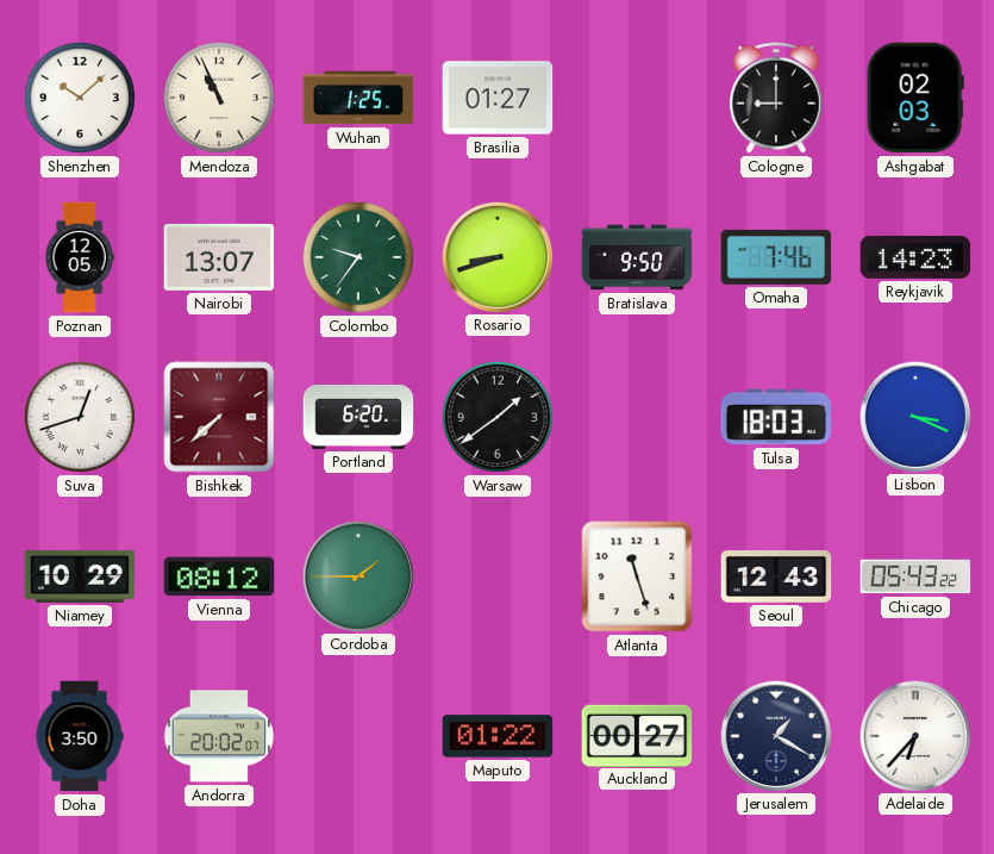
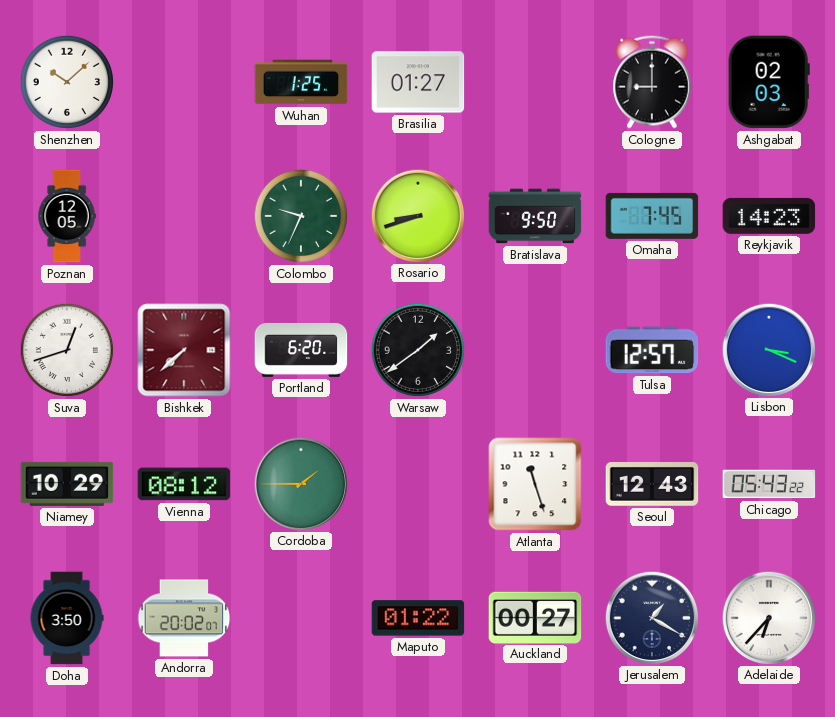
Mendoza: 10:56 -> none (219, 98)
Nairobi: 13:07 -> none (219, 257)
Colombo: 9:36 -> 9:34 (301, 216)
Omaha: 7:46 -> 7:45 (652, 216)
Tulsa: 18:03 -> 12:57 (652, 350)
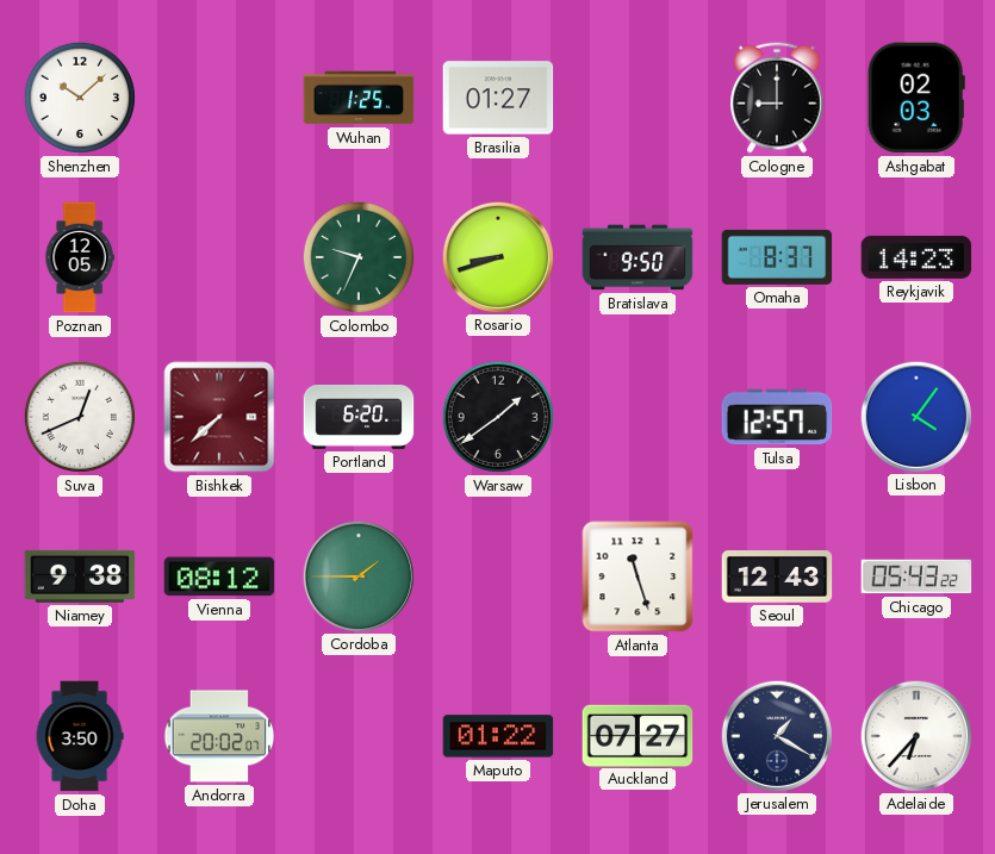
Omaha: 7:45 -> 8:37 (777, 257)
Suva: 12:42 -> 12:41 (80, 417)
Lisbon: 3:19 -> 4:06 (915, 416)
Niamey: 10:29 -> 9:38 (80, 576)
Auckland: 00:27 -> 07:27 (638, 735)
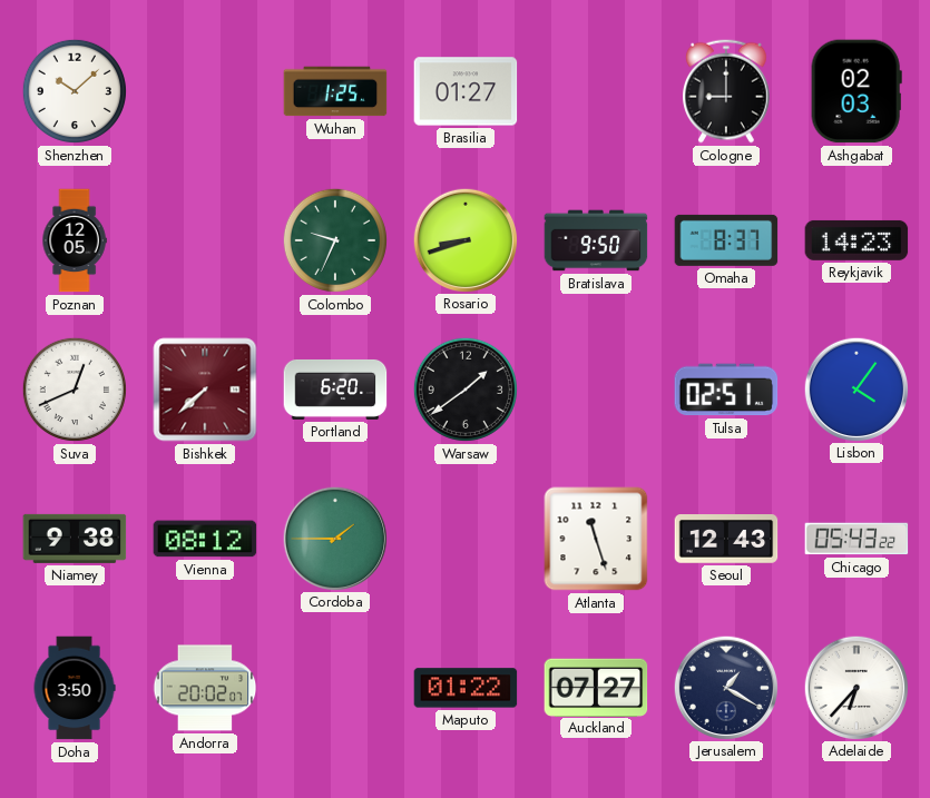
Tulsa: 12:57 -> 02:51 (726, 390)
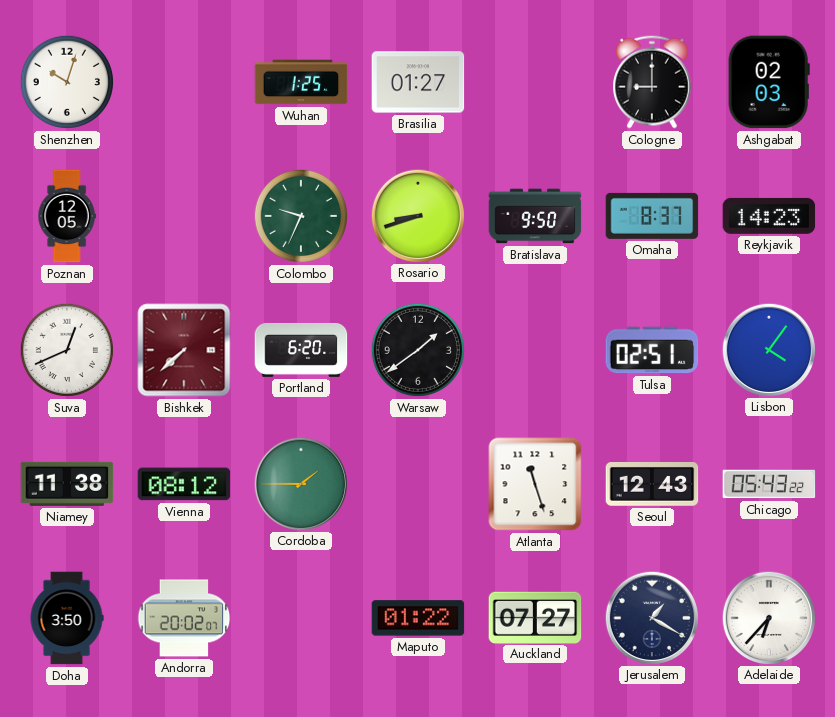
Shenzhen: 10:08 -> 10:03 (67, 82)
Niamey: 9:38 -> 11:38 (67, 484)
